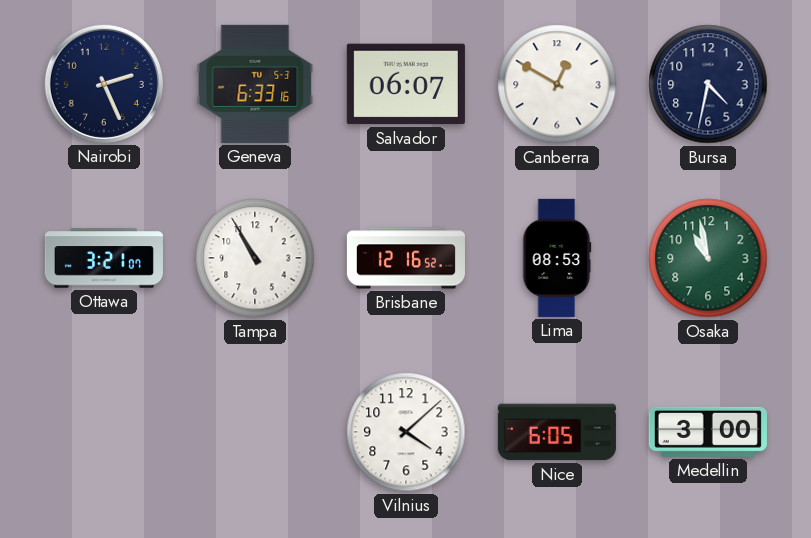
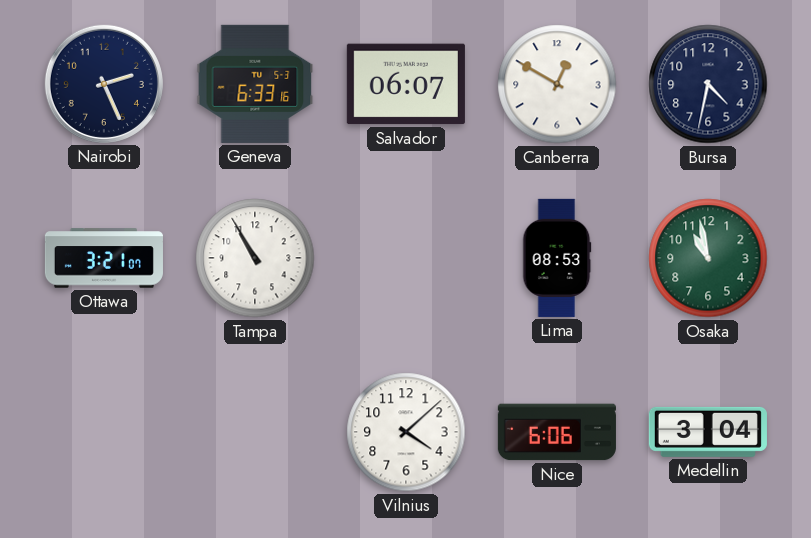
Brisbane: 12:16 -> none (406, 258)
Nice: 6:05 -> 6:06 (557, 432)
Medellin: 3:00 -> 3:04 (708, 432)
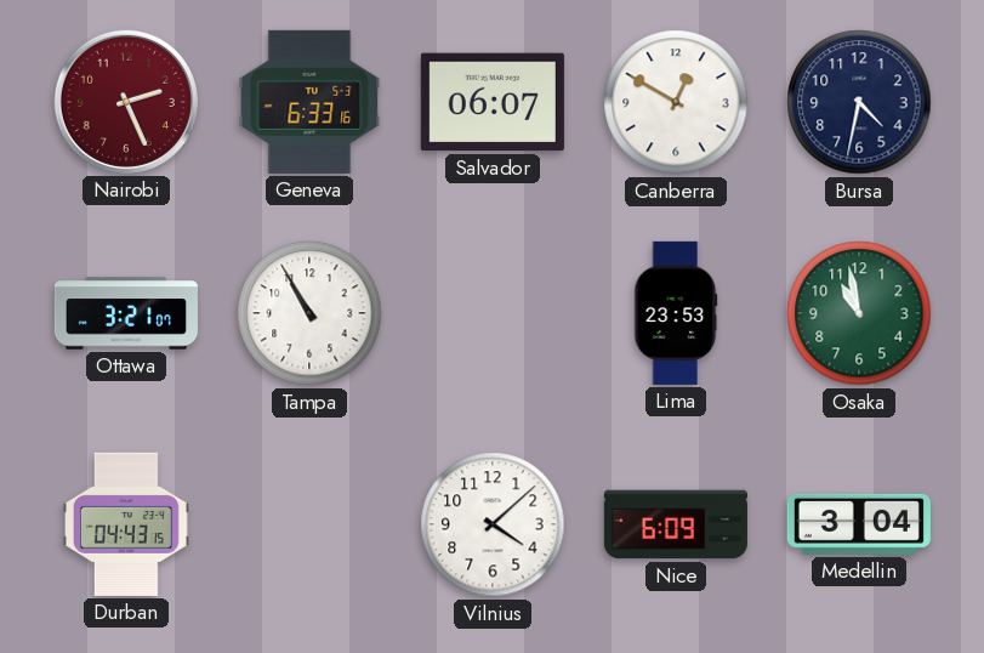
Nairobi dial: navy -> burgundy (126, 102)
Lima: 08:53 -> 23:53 (676, 313)
Durban: none -> 04:43 (126, 524)
Nice: 6:06 -> 6:09 (676, 524)
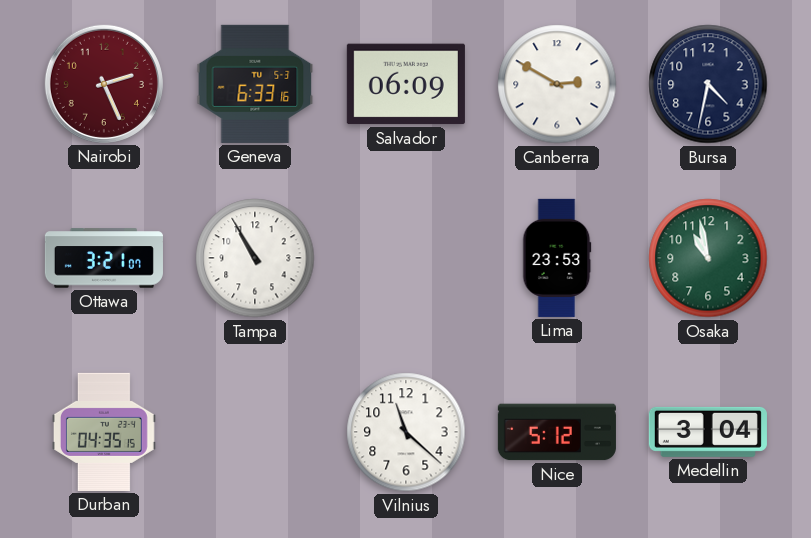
Salvador: 06:07 -> 06:09 (406, 84)
Canberra: 12:50 -> 2:50 (557, 84)
Durban: 04:43 -> 04:35 (104, 432)
Vilnius: 4:08 -> 11:22 (406, 432)
Nice: 6:09 -> 5:12 (557, 432)
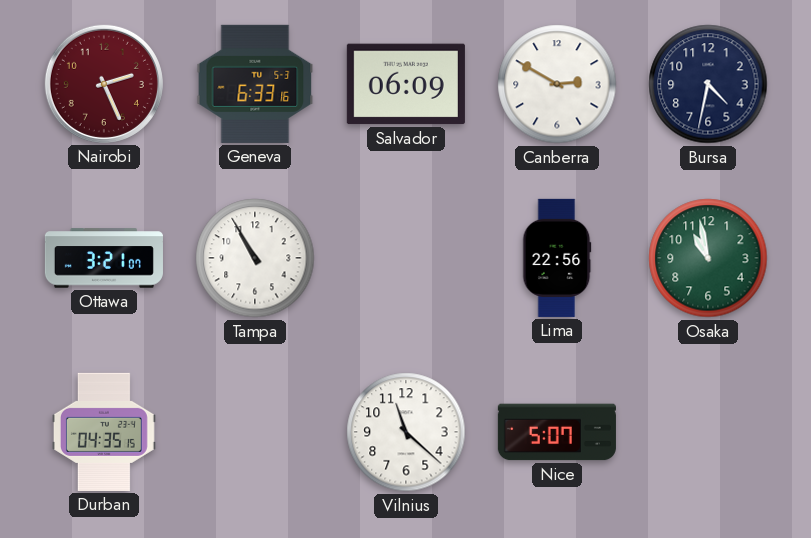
Lima: 23:53 -> 22:56 (557, 258)
Nice: 5:12 -> 5:07 (557, 432)
Medellin: 3:04 -> none (708, 432)
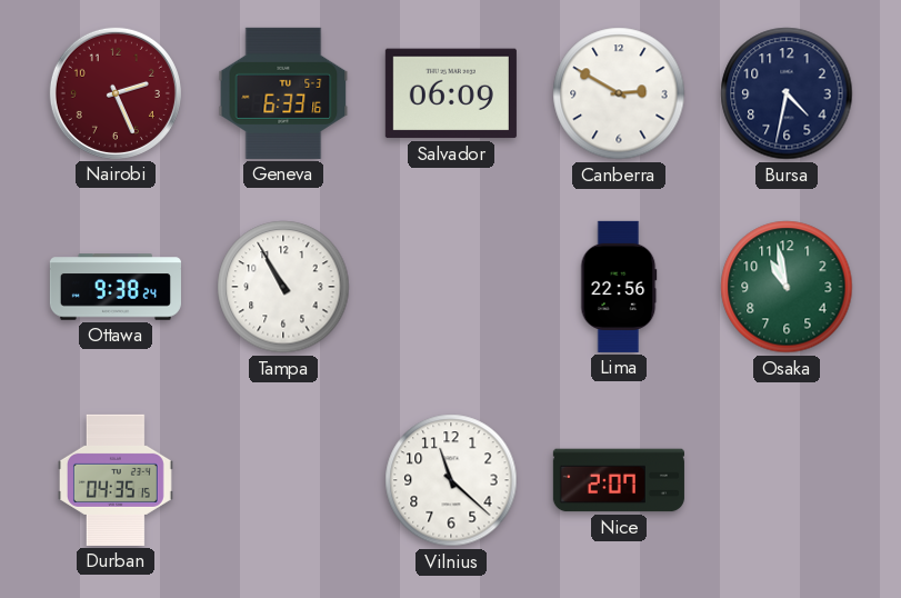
Ottawa: 3:21 -> 9:38 (116, 287)
Nice: 5:07 -> 2:07 (619, 480)
